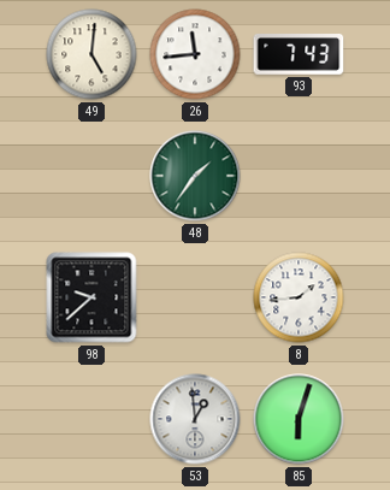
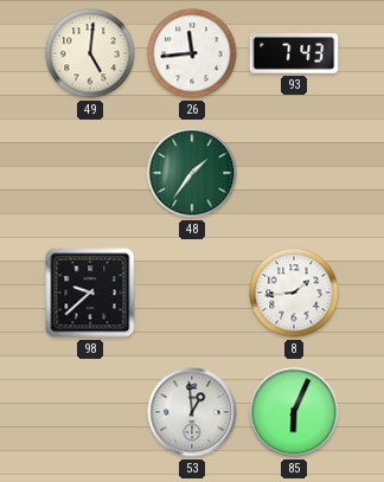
85: 6:03 -> 6:04 (294, 412)
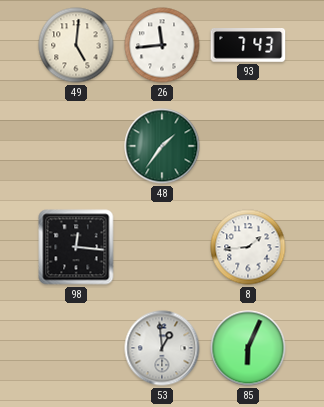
98: 9:38 -> 12:16 (76, 247)
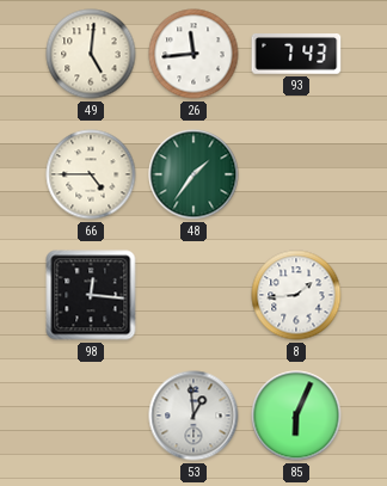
66: none -> 4:45 (91, 174)
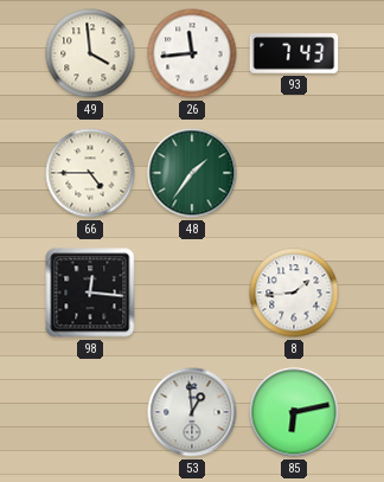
49: 5:01 -> 3:59 (90, 53)
85: 6:04 -> 6:13 (294, 412)
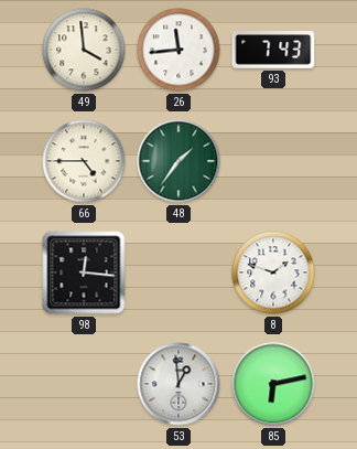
8: 1:44 -> 1:48 (273, 272)
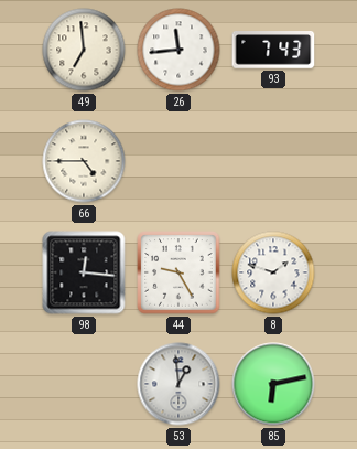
49: 3:59 -> 6:59 (84, 50)
48: 1:36 -> none (178, 161)
44: none -> 9:25 (178, 272)
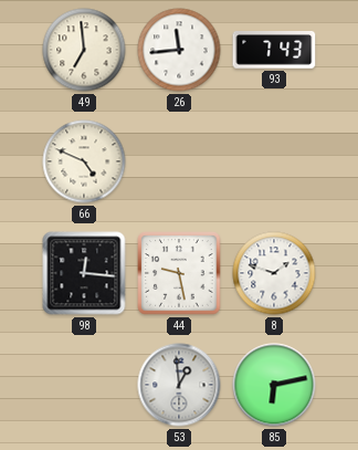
66: 4:45 -> 4:49 (84, 161)
44: 9:25 -> 9:28 (179, 273)
